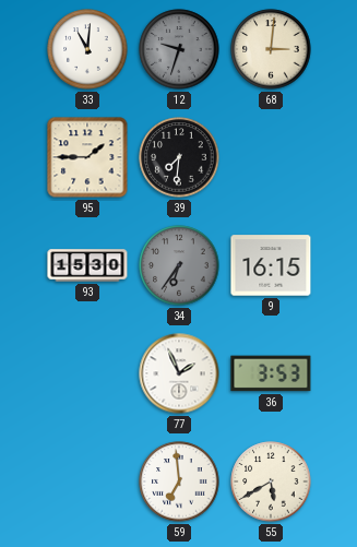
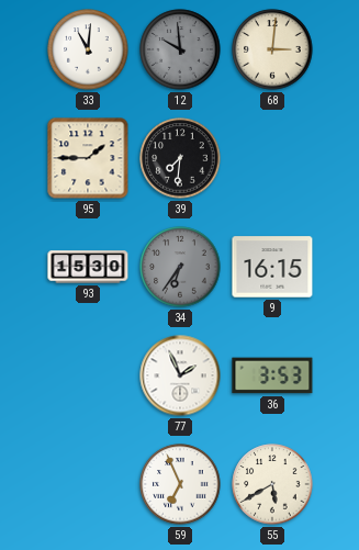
12: 9:33 -> 9:59 (180, 49)
59: 6:59 -> 6:56 (180, 484)
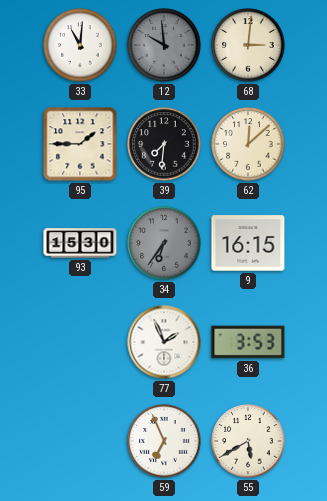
62: none -> 12:08 (248, 144)
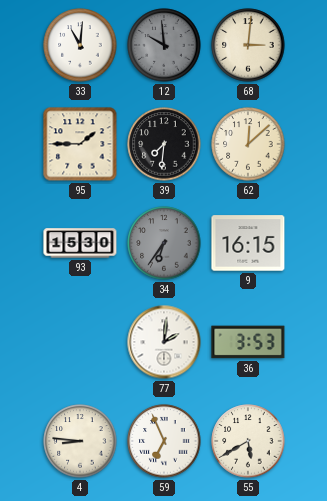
77: 1:56 -> 2:01 (164, 342)
4: none -> 8:46 (80, 441)
